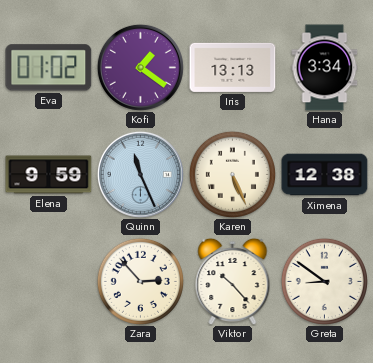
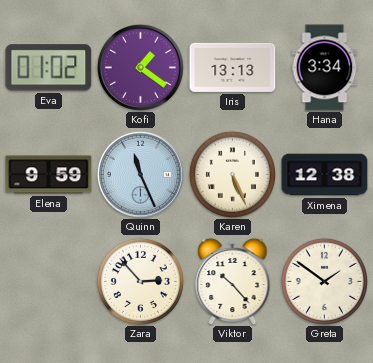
Greta: 8:51 -> 1:51 (324, 281)
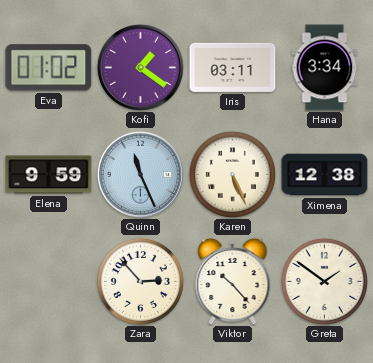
Iris: 13:13 -> 03:11 (233, 67)
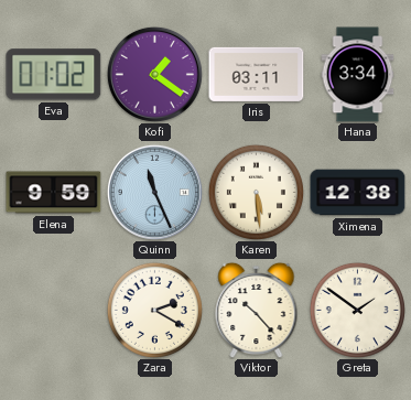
Karen: 5:26 -> 5:29 (256, 192)
Zara: 2:53 -> 2:20 (154, 310)
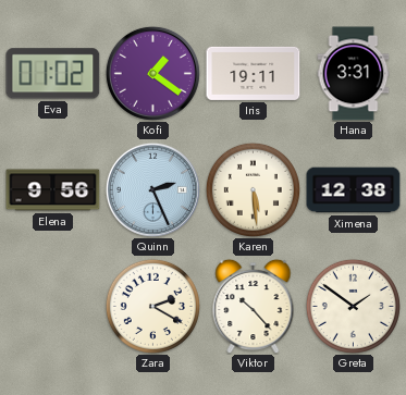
Iris: 03:11 -> 19:11 (254, 73)
Hana: 3:34 -> 3:31 (354, 74)
Elena: 9:59 -> 9:56 (53, 190)
Quinn: 11:26 -> 2:26 (152, 189)
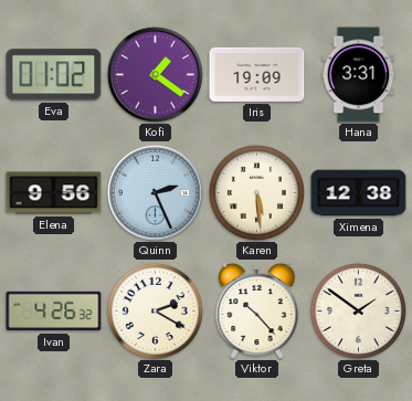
Iris: 19:11 -> 19:09 (257, 74)
Ivan: none -> 4:26 (54, 312)
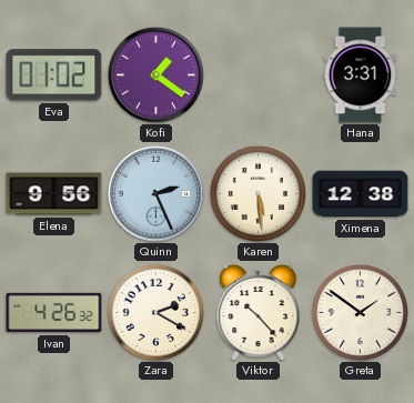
Iris: 19:09 -> none (257, 74)
